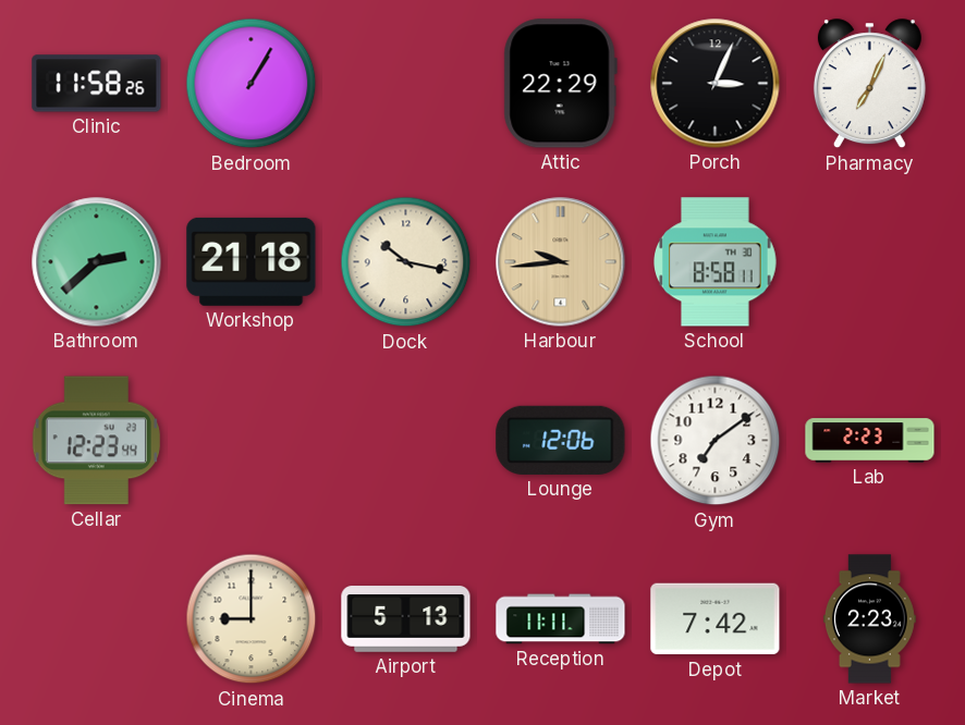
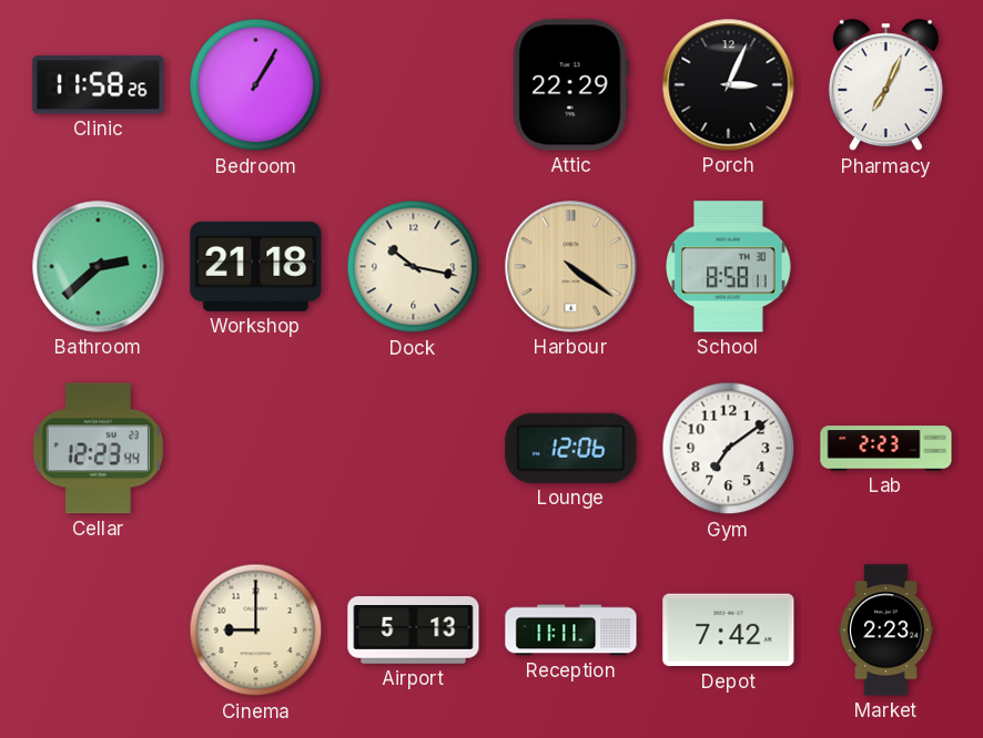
Harbour: 9:44 -> 4:21 (571, 267)
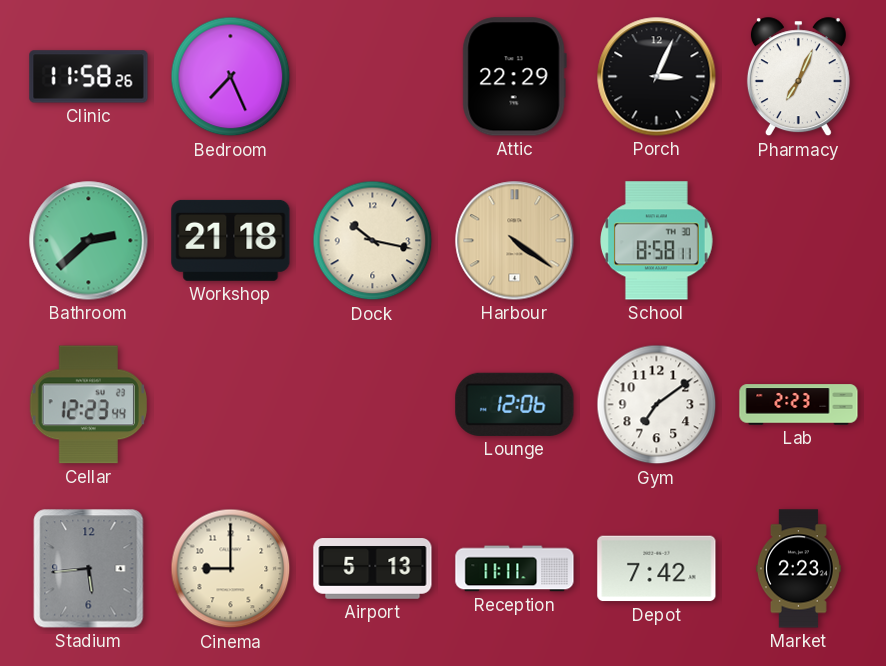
Bedroom: 1:05 -> 7:26 (231, 77)
Stadium: none -> 5:44 (89, 569)
